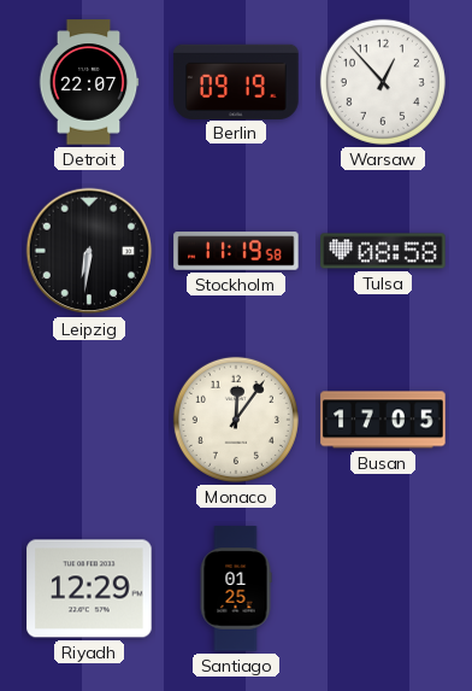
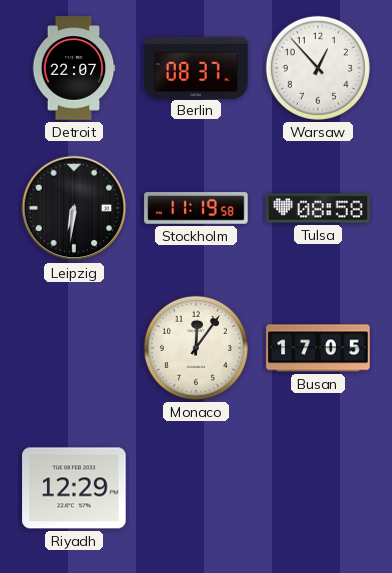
Berlin: 09:19 -> 08:37 (196, 67)
Santiago: 01:25 -> none (236, 588)
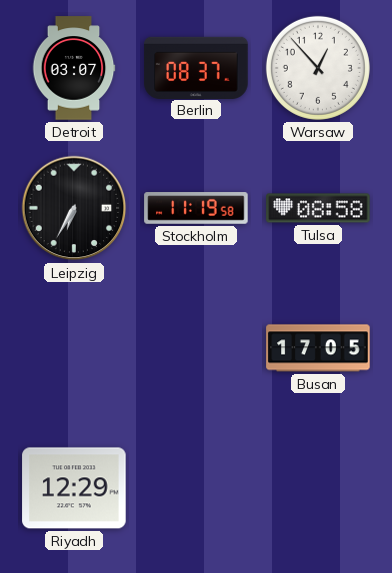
Detroit: 22:07 -> 03:07 (74, 68)
Leipzig: 6:31 -> 6:35 (74, 208)
Monaco: 12:06 -> none (196, 348)
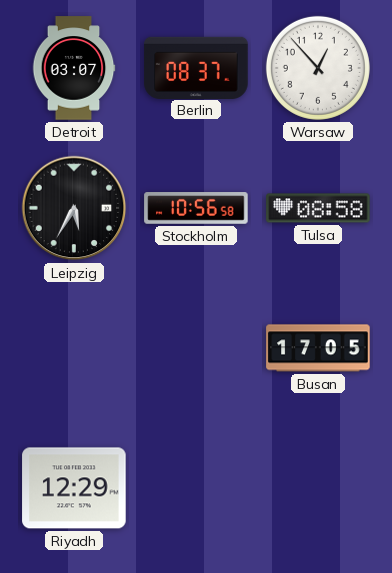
Leipzig: 6:35 -> 5:35 (74, 208)
Stockholm: 11:19 -> 10:56 (196, 208)
